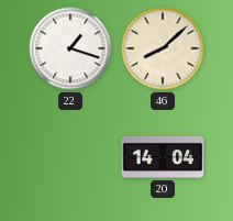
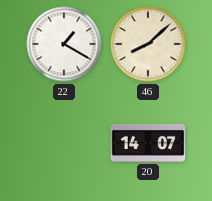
22: 1:18 -> 1:20 (64, 44)
20: 14:04 -> 14:07 (148, 143)
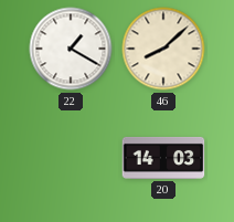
20: 14:07 -> 14:03 (163, 158)
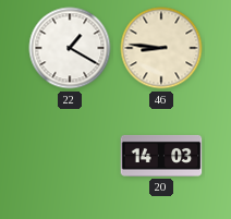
46: 8:08 -> 8:46 (161, 48)
